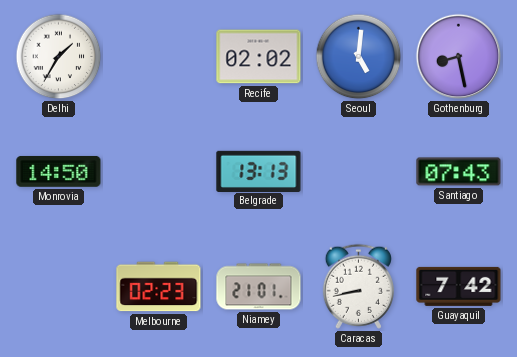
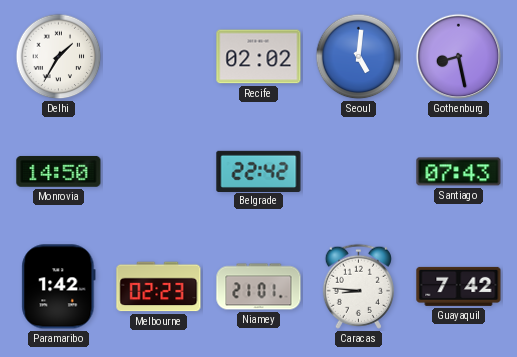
Belgrade: 13:13 -> 22:42 (259, 171)
Paramaribo: none -> 1:42 (59, 287)
Caracas: 8:43 -> 8:46 (358, 286)
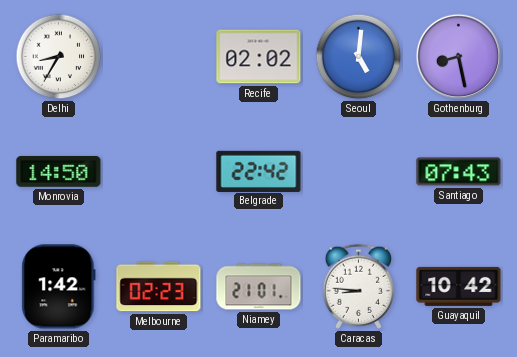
Delhi: 1:35 -> 8:35 (59, 57)
Guayaquil: 7:42 -> 10:42 (459, 286)
